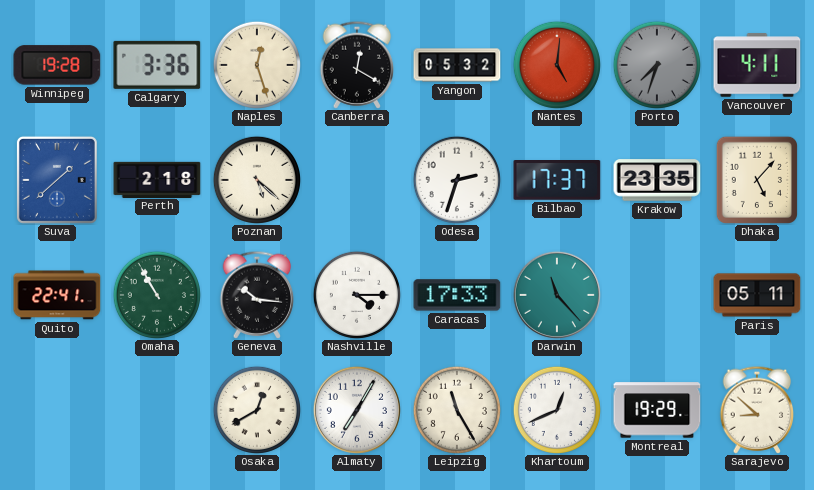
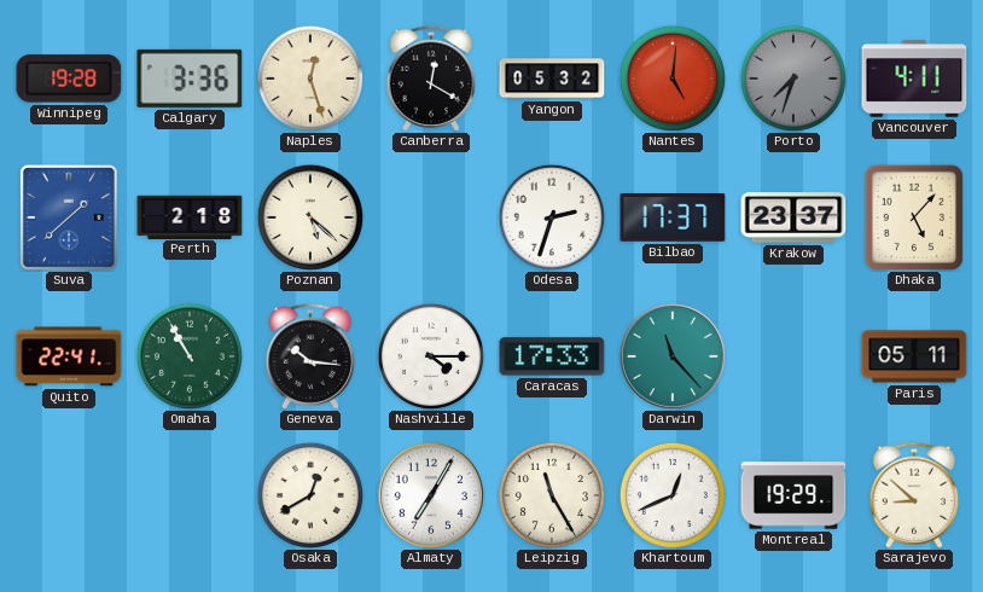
Krakow: 23:35 -> 23:37 (793, 217)
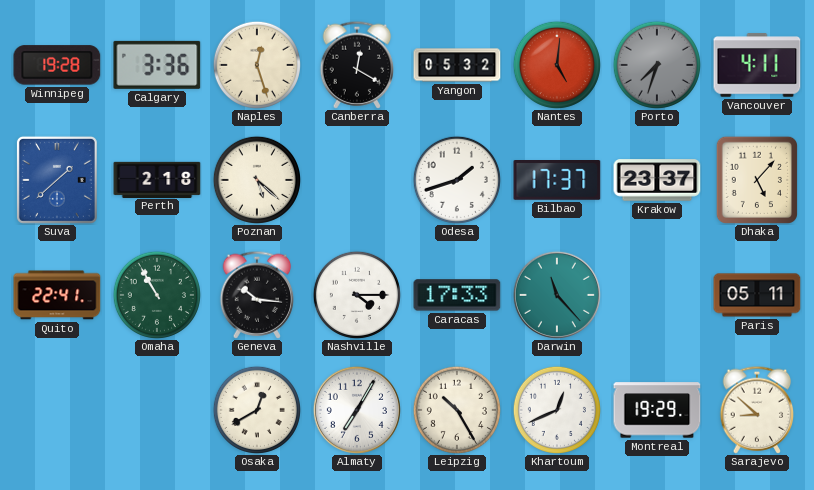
Odesa: 2:33 -> 1:42 (457, 180)
Leipzig: 11:25 -> 10:25 (457, 410)
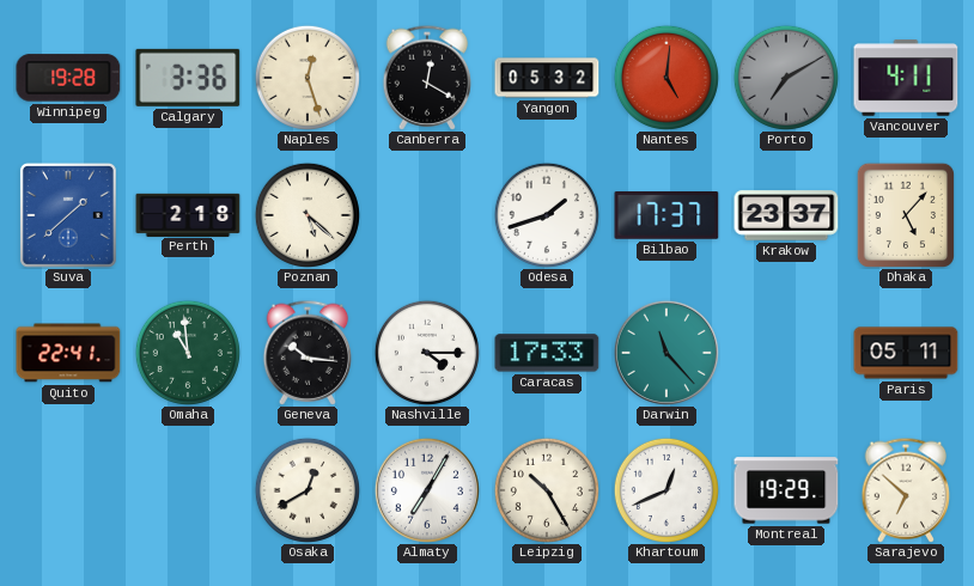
Porto: 7:33 -> 7:10 (786, 78)
Omaha: 10:55 -> 10:59 (188, 353)
Sarajevo: 8:52 -> 6:52 (906, 490)
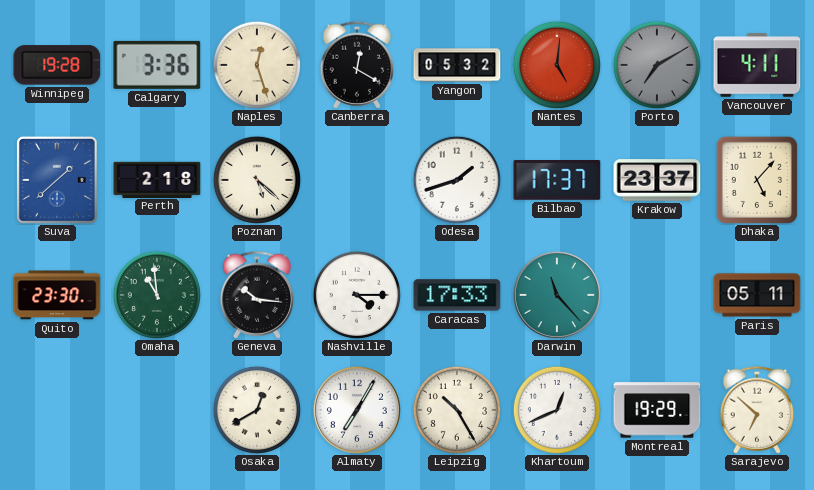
Quito: 22:41 -> 23:30 (57, 295)
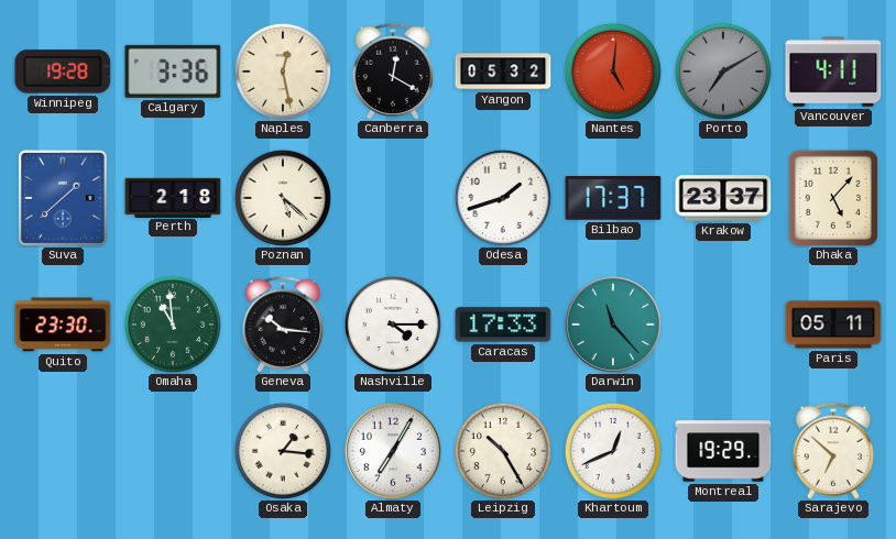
Naples: 12:27 -> 12:28 (283, 71)
Osaka: 12:40 -> 1:16 (283, 451)
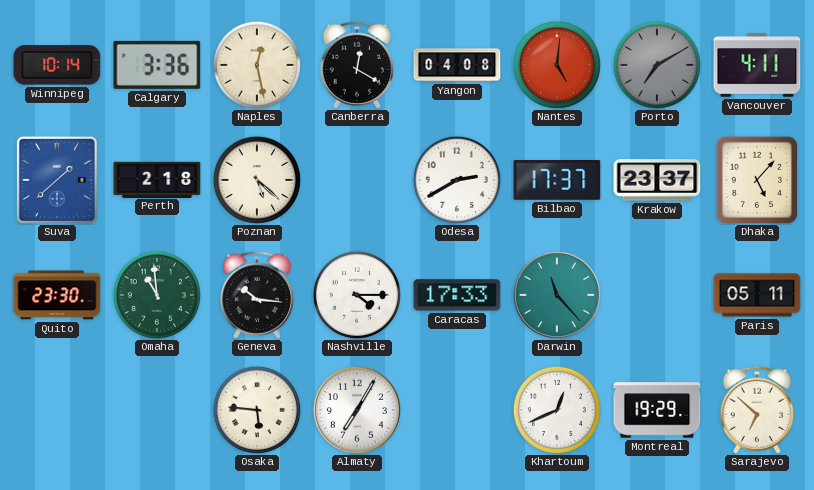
Winnipeg: 19:28 -> 10:14 (57, 65)
Yangon: 05:32 -> 04:08 (457, 65)
Odesa: 1:42 -> 2:40 (457, 180)
Osaka: 1:16 -> 5:46 (257, 410)
Leipzig: 10:25 -> none (503, 451)
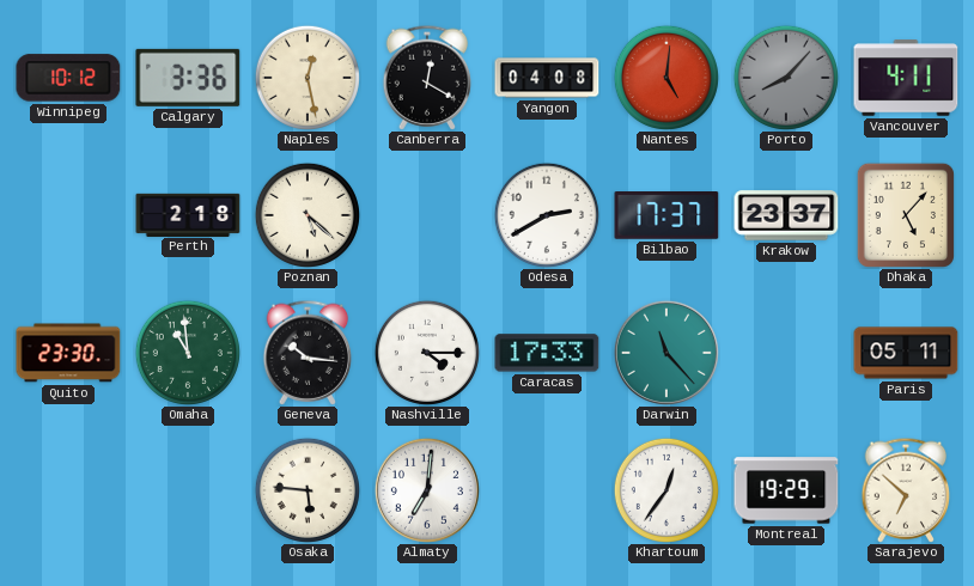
Winnipeg: 10:14 -> 10:12 (68, 78)
Porto: 7:10 -> 8:07 (786, 78)
Suva: 1:38 -> none (57, 180)
Almaty: 7:05 -> 7:01 (427, 490)
Khartoum: 12:41 -> 12:36 (666, 490)
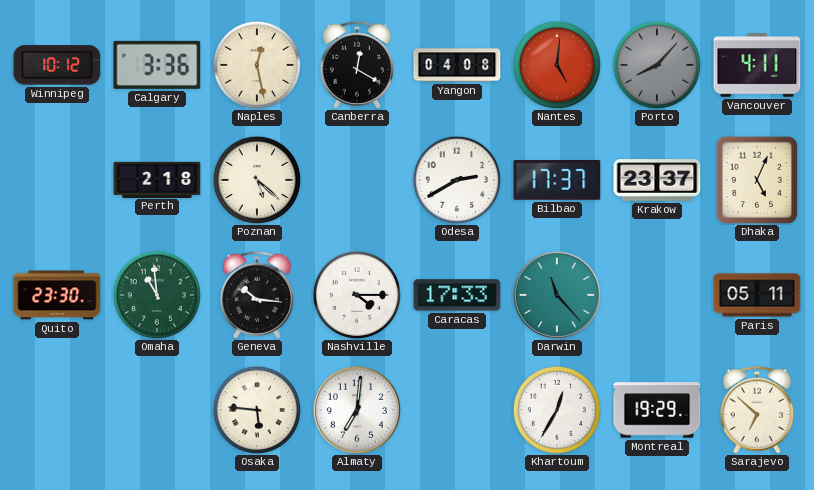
Dhaka: 5:07 -> 5:04 (757, 179)
Khartoum: 12:36 -> 12:35 (557, 410)
